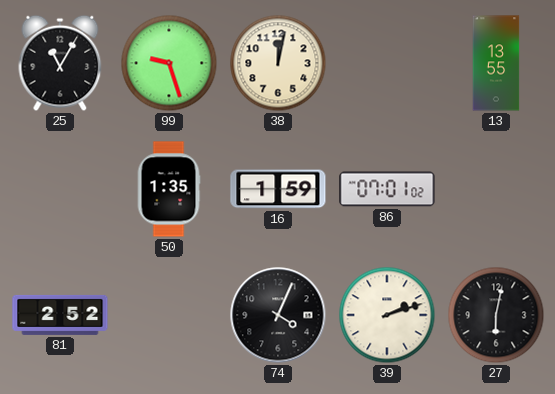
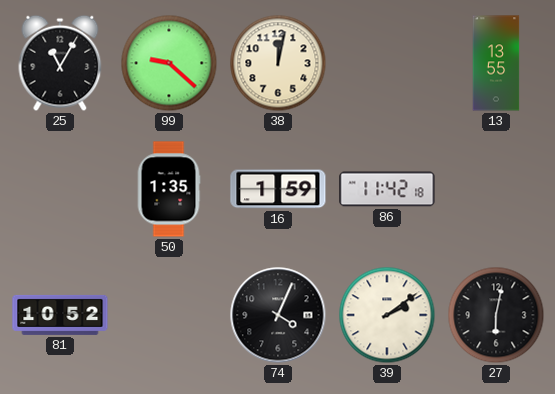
99: 9:27 -> 9:22 (169, 63)
86: 07:01 -> 11:42 (387, 189)
81: 2:52 -> 10:52 (60, 315)
39: 2:12 -> 2:09 (387, 315)
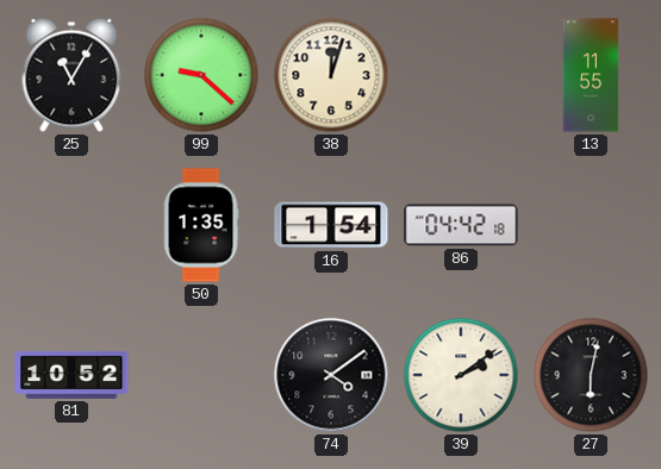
38: 12:02 -> 12:03 (331, 75)
13: 13:55 -> 11:55 (591, 75)
16: 1:59 -> 1:54 (331, 225)
86: 11:42 -> 04:42 (461, 225)
74: 4:04 -> 4:09 (331, 375)
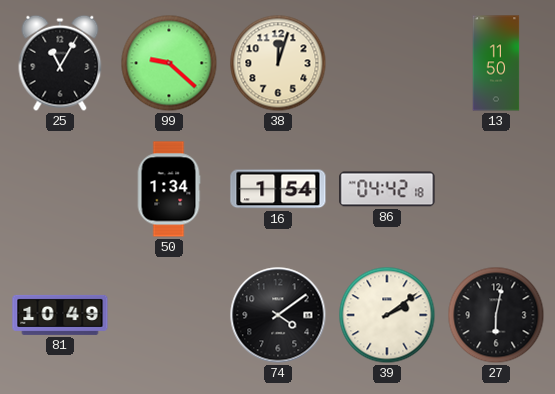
13: 11:55 -> 11:50 (496, 63)
50: 1:35 -> 1:34 (169, 189)
81: 10:52 -> 10:49 (60, 315)
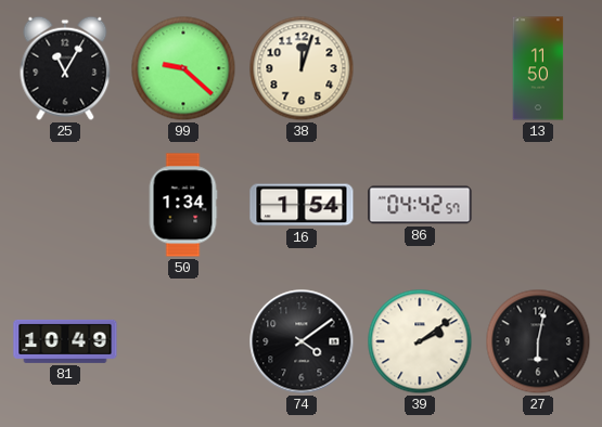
86: 04:42:18 -> 04:42:57 (420, 205)
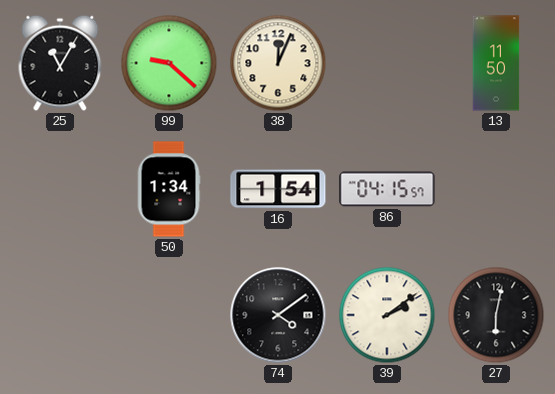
38: 12:03 -> 12:04 (278, 63)
86: 04:42 -> 04:15 (387, 189)
81: 10:49 -> none (65, 341)
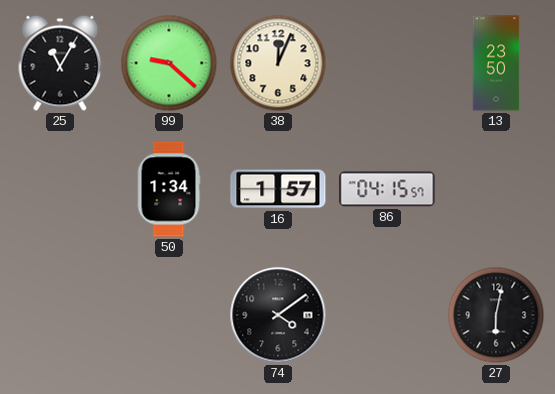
13: 11:50 -> 23:50 (496, 63)
16: 1:54 -> 1:57 (278, 189)
39: 2:09 -> none (387, 315)
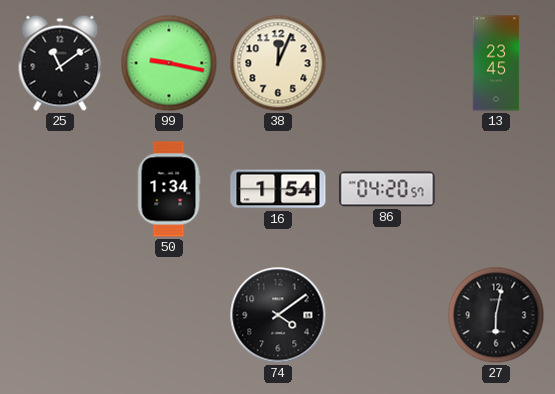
25: 11:05 -> 11:09 (60, 63)
99: 9:22 -> 9:17 (169, 63)
13: 23:50 -> 23:45 (496, 63)
16: 1:57 -> 1:54 (278, 189)
86: 04:15 -> 04:20 (387, 189)
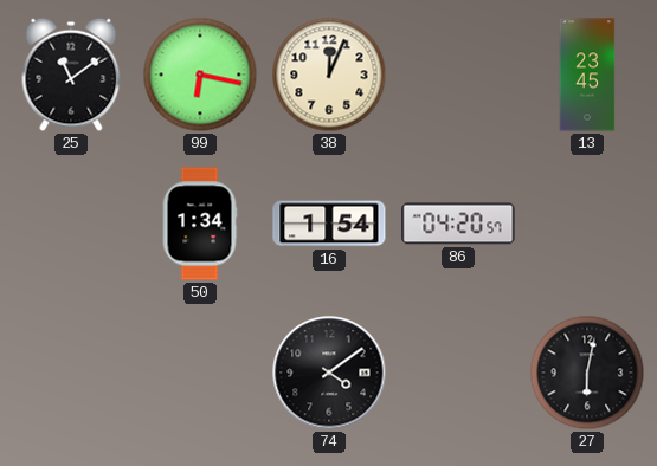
99: 9:17 -> 6:17 (200, 75)
